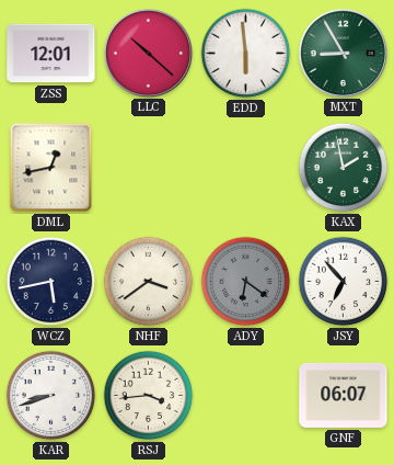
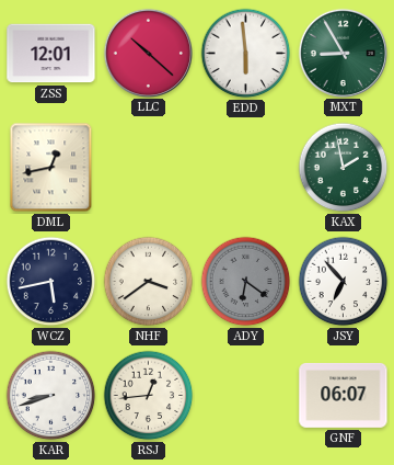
RSJ: 3:44 -> 12:44 (149, 396)
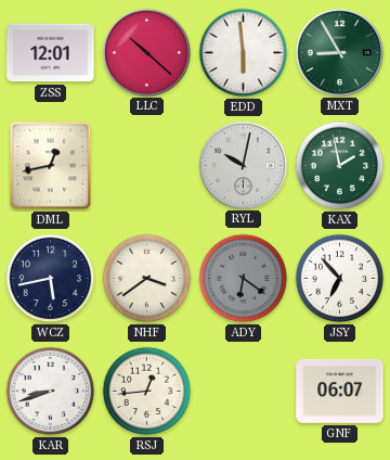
RYL: none -> 10:02 (243, 165)
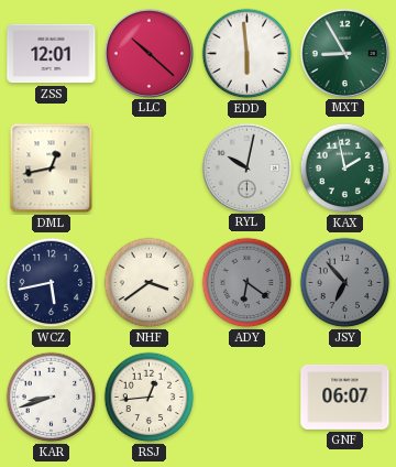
JSY dial: white -> grey (345, 283)
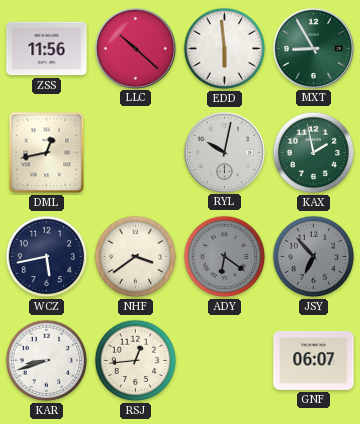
ZSS: 12:01 -> 11:56 (47, 49)
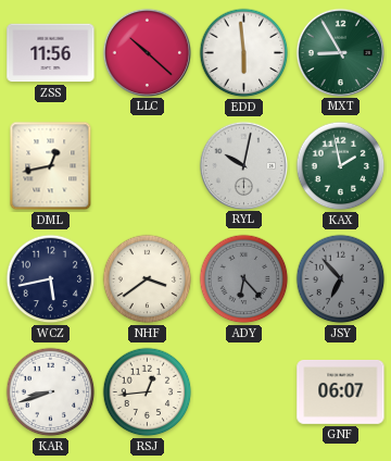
ADY: 6:21 -> 6:23 (244, 279)
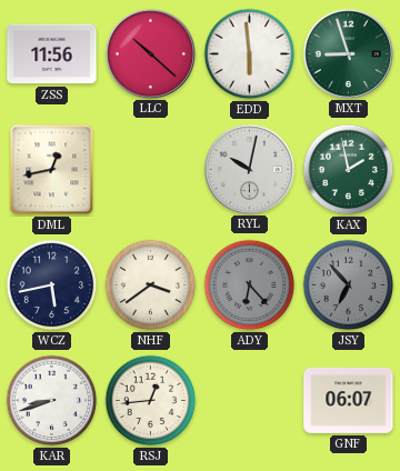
MXT: 8:55 -> 8:57 (348, 53)
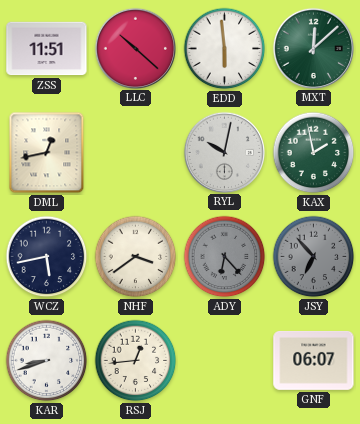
ZSS: 11:56 -> 11:51 (47, 49)
MXT: 8:57 -> 12:08 (313, 48)
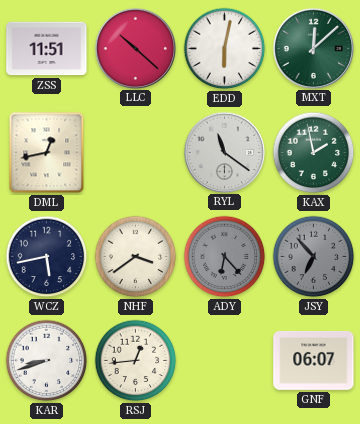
EDD: 5:59 -> 6:02 (225, 49)
RYL: 10:02 -> 11:21 (224, 152)
